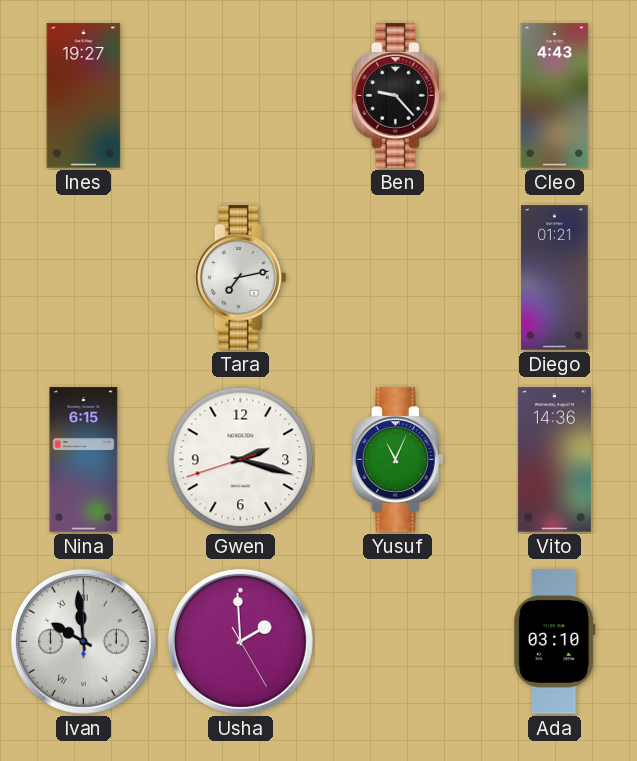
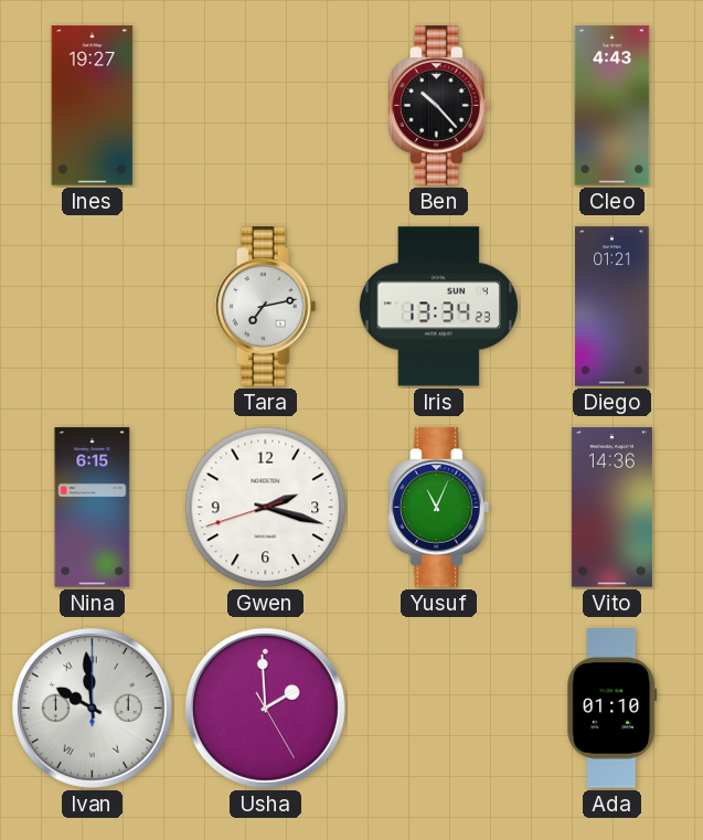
Ben: 9:23 -> 10:23 (439, 106)
Iris: none -> 13:34 (438, 307)
Ada: 03:10 -> 01:10 (613, 709)
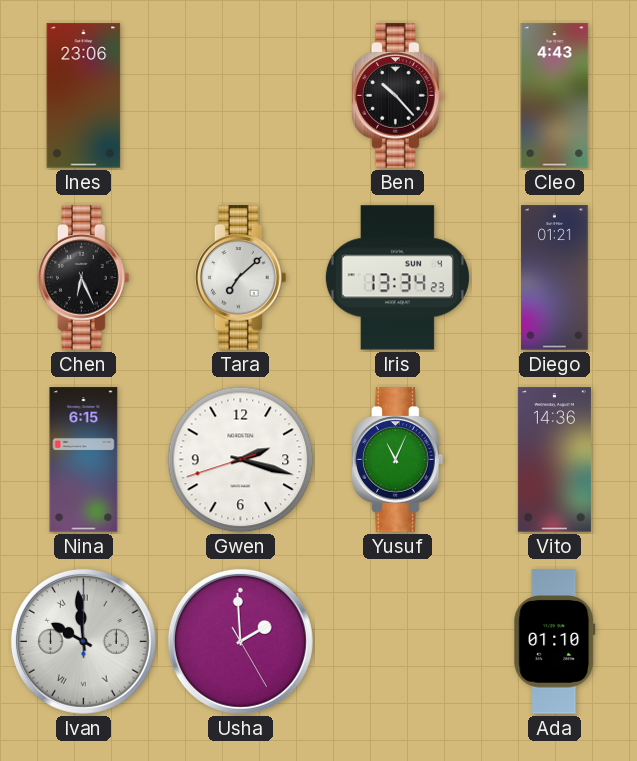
Ines: 19:27 -> 23:06 (84, 96)
Chen: none -> 6:26 (84, 278)
Tara: 7:13 -> 7:08 (241, 278)
